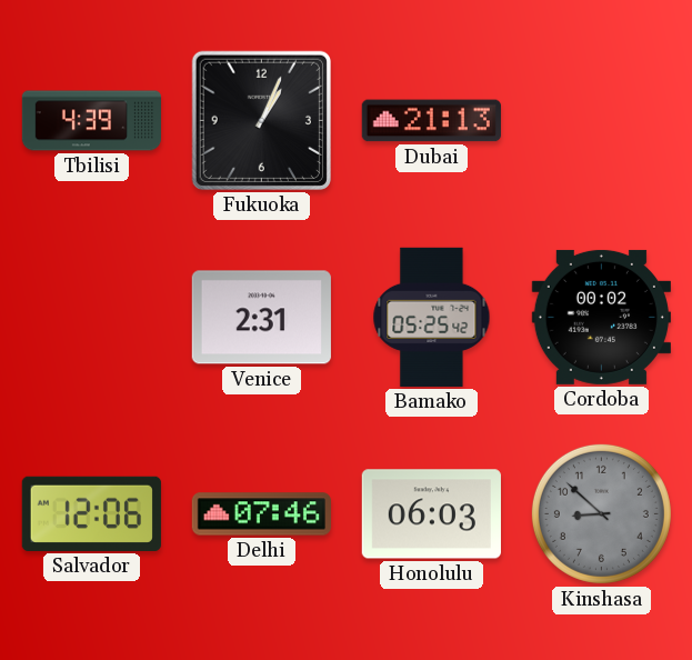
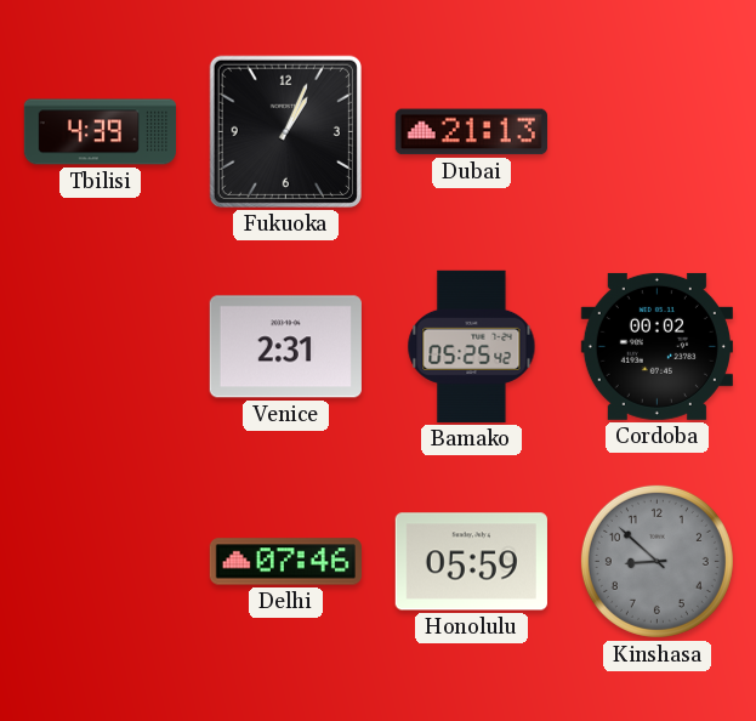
Salvador: 12:06 -> none (91, 513)
Honolulu: 06:03 -> 05:59 (471, 562)
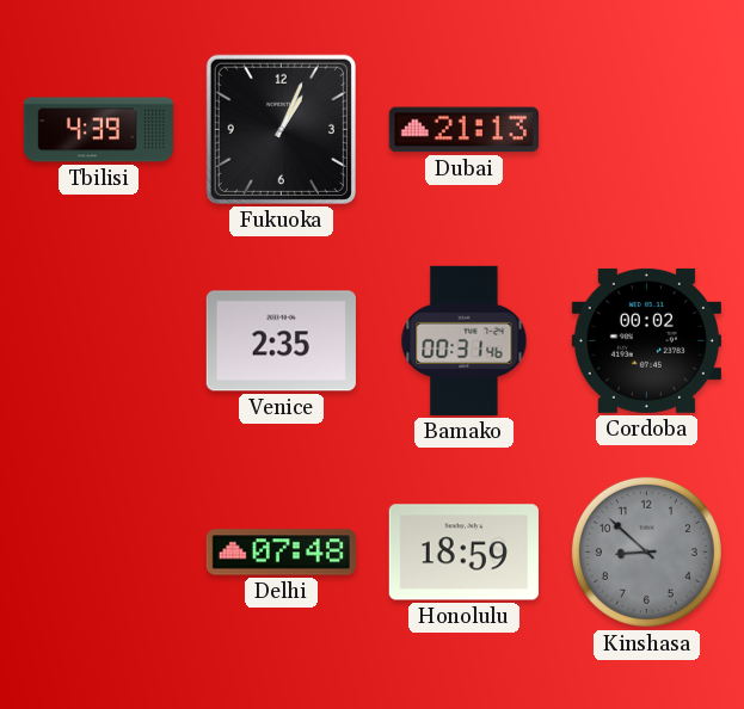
Venice: 2:31 -> 2:35 (281, 341)
Bamako: 05:25 -> 00:31 (465, 340)
Delhi: 07:46 -> 07:48 (281, 553)
Honolulu: 05:59 -> 18:59 (463, 553)
